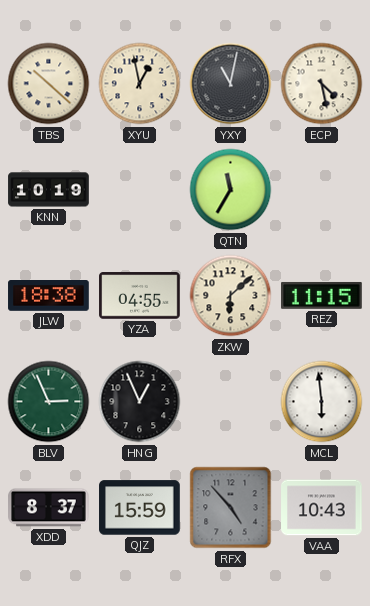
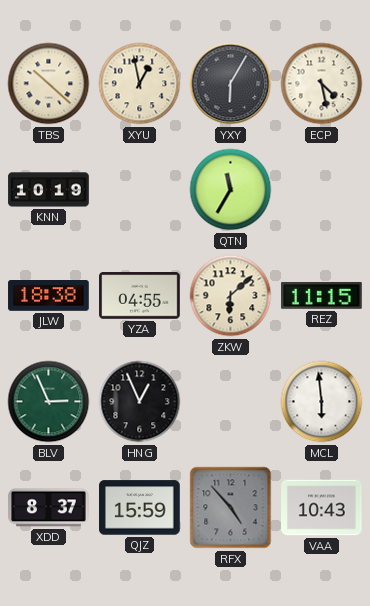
YXY: 11:02 -> 6:05 (231, 84)
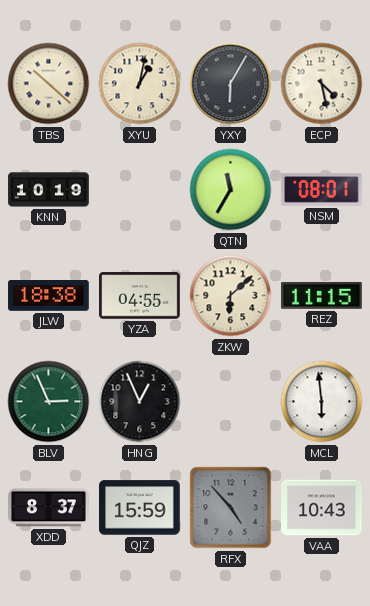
XYU: 12:58 -> 1:02 (140, 84)
NSM: none -> 08:01 (322, 189)
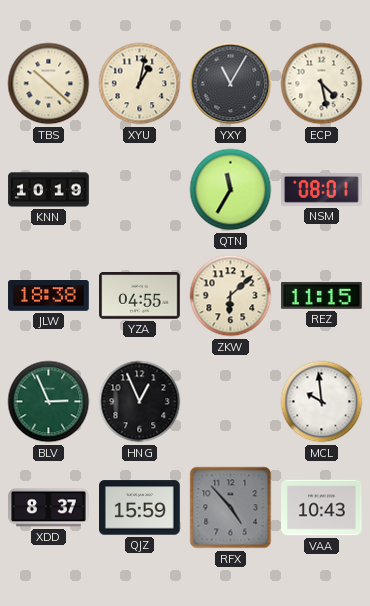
YXY: 6:05 -> 11:05 (231, 84)
MCL: 5:59 -> 9:59 (322, 402)
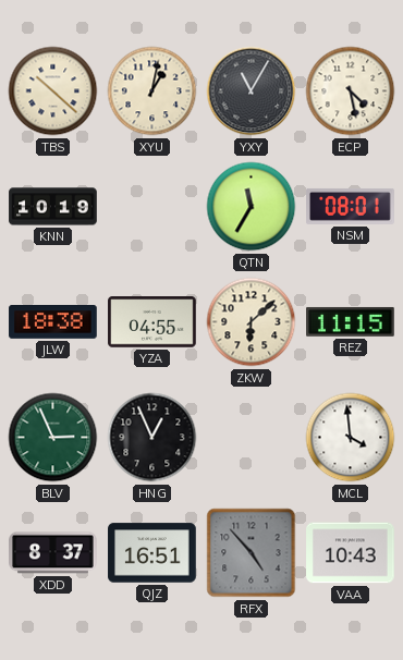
MCL: 9:59 -> 3:59 (351, 438)
QJZ: 15:59 -> 16:51 (152, 553)
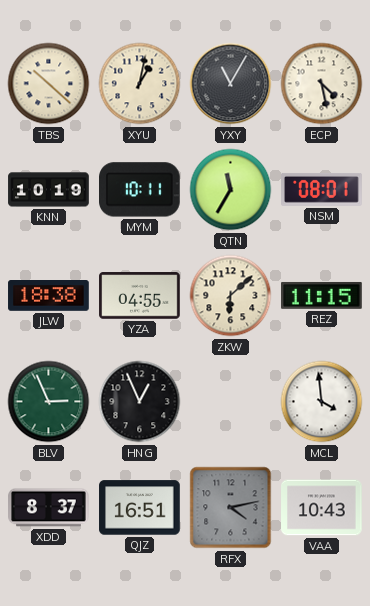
MYM: none -> 10:11 (140, 190)
RFX: 4:53 -> 4:13 (231, 508)
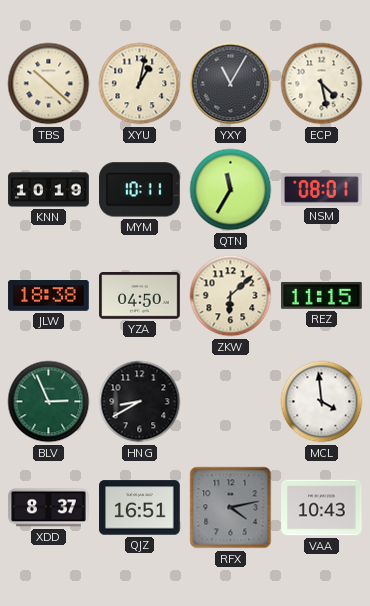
YZA: 04:55 -> 04:50 (140, 296)
HNG: 12:56 -> 8:40 (140, 402)
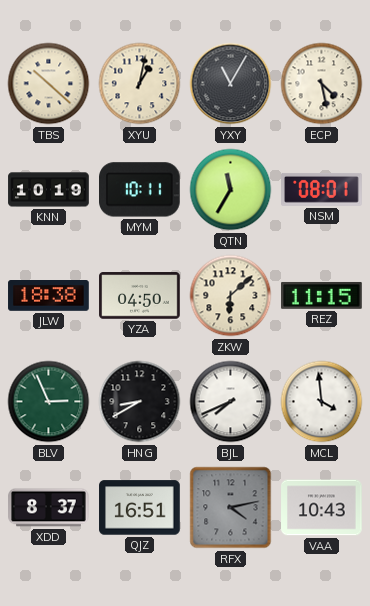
BJL: none -> 7:41 (231, 402)
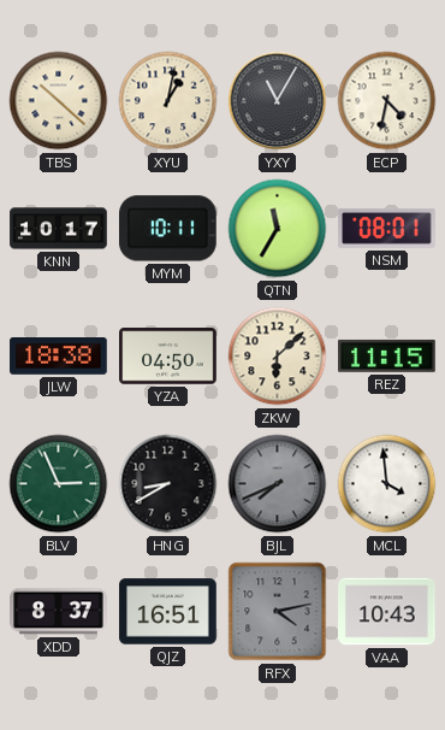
ECP: 4:28 -> 4:32 (387, 101)
KNN: 10:19 -> 10:17 (59, 229)
BJL dial: white -> grey (278, 484)
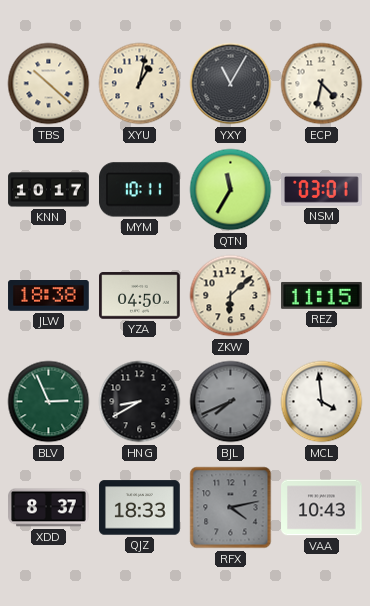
NSM: 08:01 -> 03:01 (322, 189)
QJZ: 16:51 -> 18:33 (140, 508)
